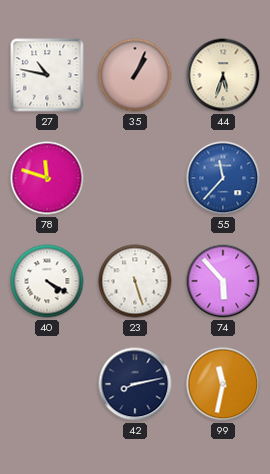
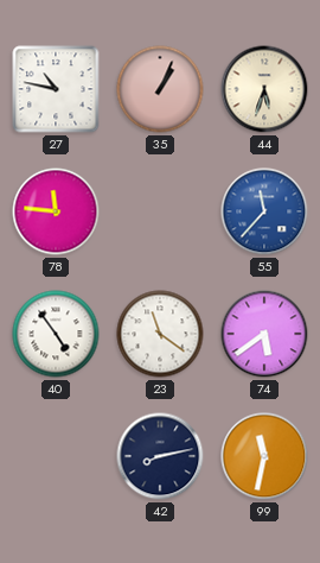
78: 11:48 -> 11:46 (56, 211)
40: 4:20 -> 4:54 (56, 334)
23: 5:27 -> 11:21 (160, 334)
74: 5:53 -> 5:39 (264, 334)
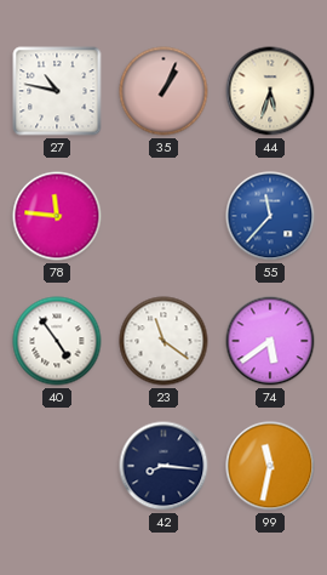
42: 8:13 -> 8:16 (163, 466)
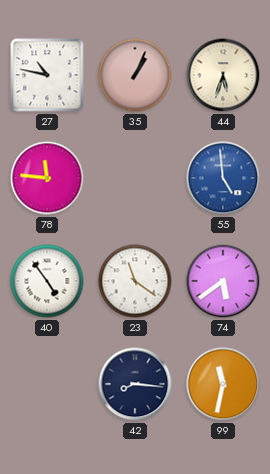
55: 11:37 -> 4:59 (223, 178)
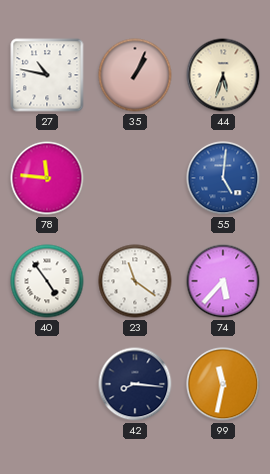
55: 4:59 -> 5:01 (223, 178)
74: 5:39 -> 5:37 (223, 281)
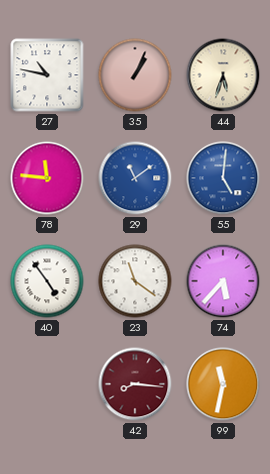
29: none -> 11:09 (135, 178)
42 dial: navy -> burgundy (135, 384)
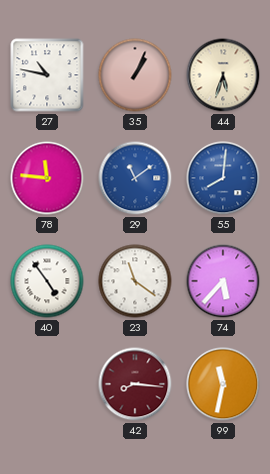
55: 5:01 -> 8:01 (223, 178)
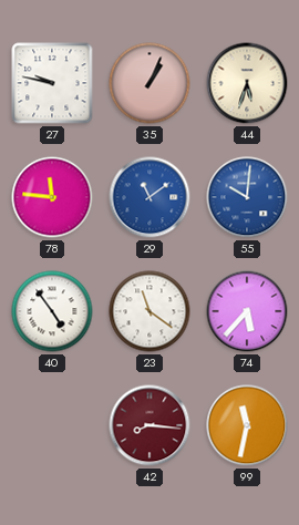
27: 10:47 -> 9:47 (52, 83)
55: 8:01 -> 10:01 (247, 197)
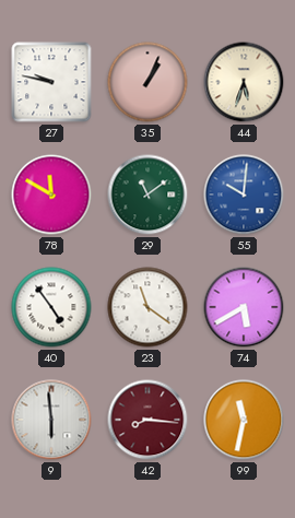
78: 11:46 -> 11:50 (51, 195)
29 dial: blue -> green (147, 195)
74: 5:37 -> 5:40 (244, 307)
9: none -> 5:59 (51, 420)
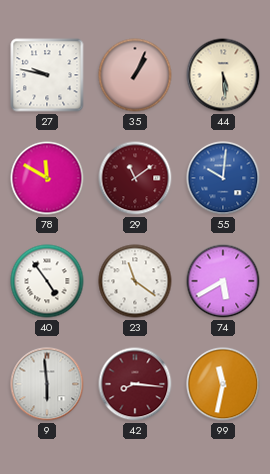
44: 5:33 -> 5:29 (223, 75)
29 dial: green -> burgundy (135, 178)
